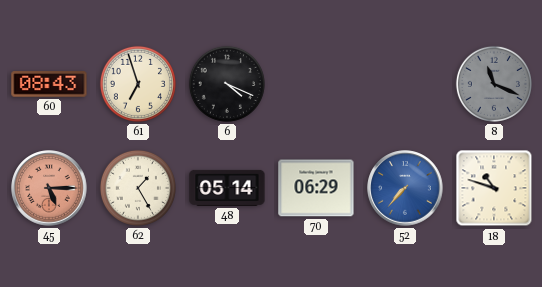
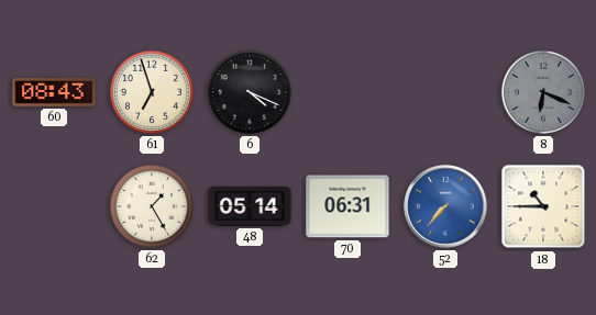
8: 11:19 -> 6:19 (543, 92)
45: 5:15 -> none (49, 188)
70: 06:29 -> 06:31 (347, 206)
18: 10:48 -> 10:45 (543, 206)
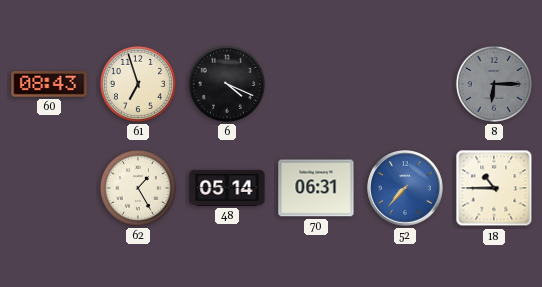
8: 6:19 -> 6:15 (494, 84)
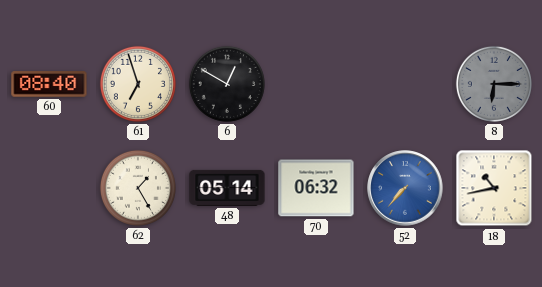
60: 08:43 -> 08:40 (49, 84)
6: 4:19 -> 12:50 (227, 84)
70: 06:31 -> 06:32 (316, 188)
18: 10:45 -> 10:43 (494, 188)
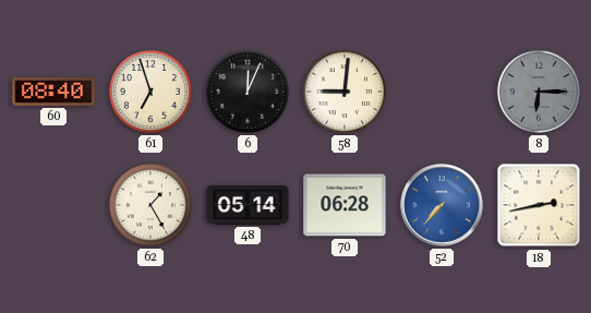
6: 12:50 -> 12:04 (248, 92)
58: none -> 9:01 (345, 92)
70: 06:32 -> 06:28 (345, 205)
18: 10:43 -> 2:43 (539, 205)
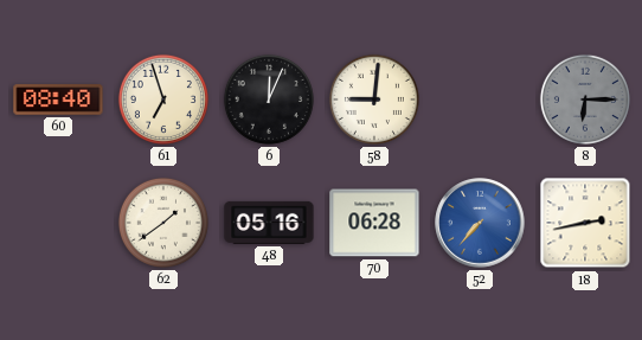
62: 1:25 -> 1:39 (163, 223)
48: 05:14 -> 05:16 (269, 223)
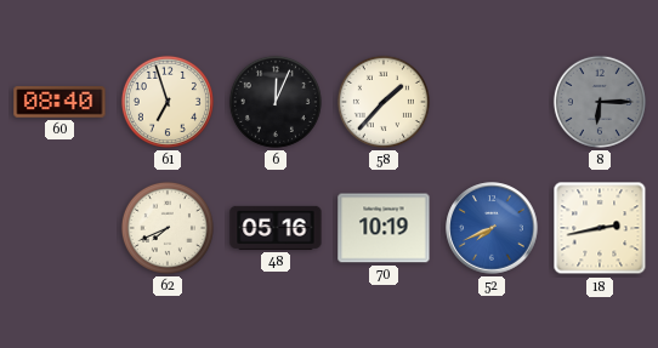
58: 9:01 -> 1:37 (384, 102)
62: 1:39 -> 7:41 (168, 228)
70: 06:28 -> 10:19 (384, 228)
52: 7:37 -> 7:41 (492, 228)
